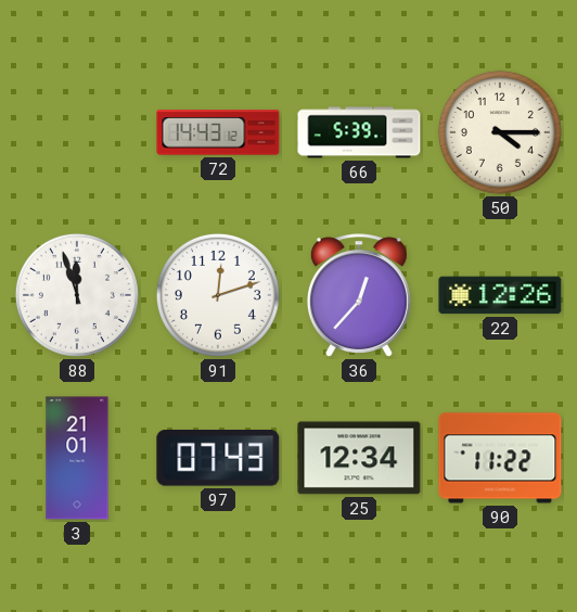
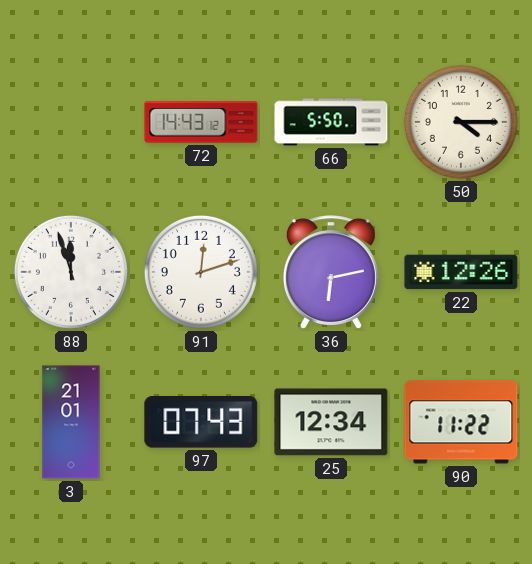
66: 5:39 -> 5:50 (331, 122)
36: 12:37 -> 6:13 (331, 272)
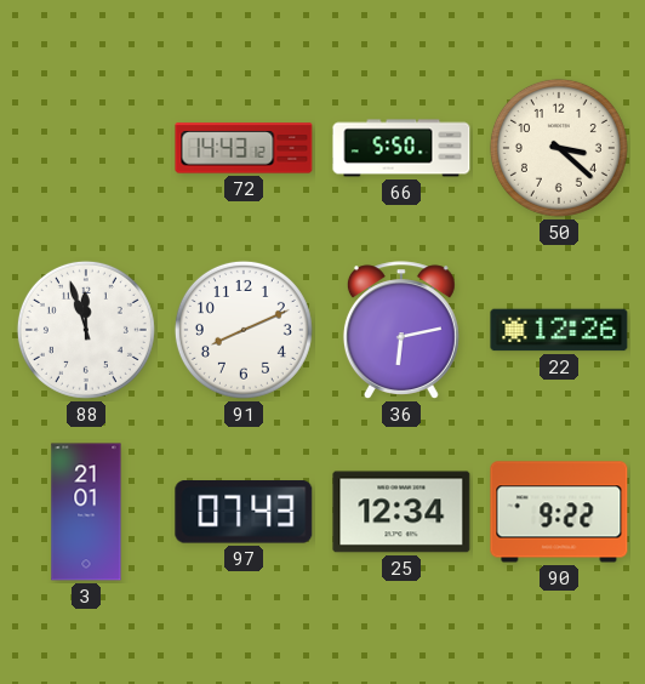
50: 4:15 -> 3:22 (559, 148)
91: 12:12 -> 8:11 (244, 330)
90: 11:22 -> 9:22 (559, 512)
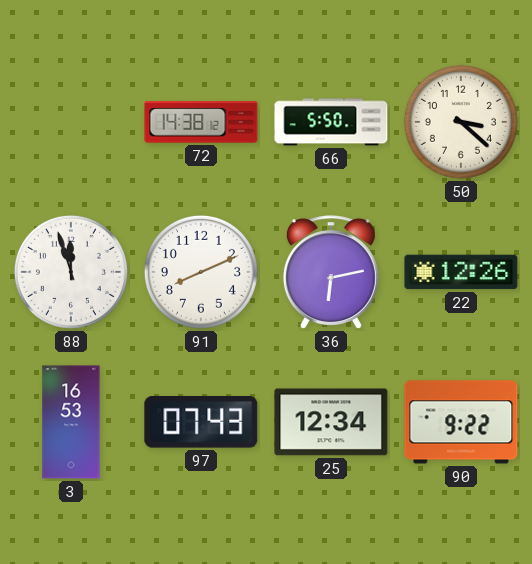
72: 14:43 -> 14:38 (201, 122)
3: 21:01 -> 16:53 (71, 422)
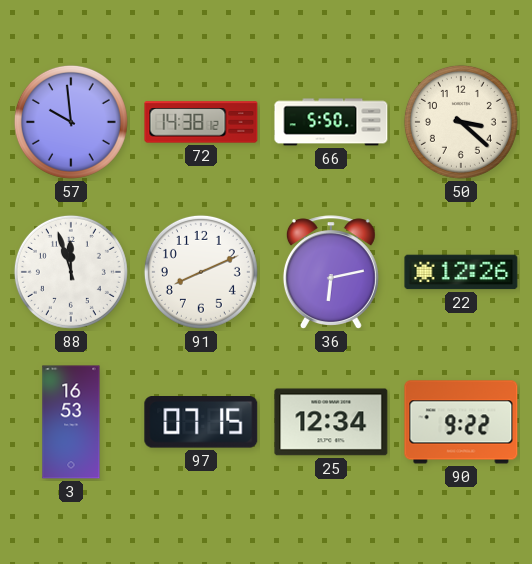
57: none -> 9:59 (71, 122)
97: 07:43 -> 07:15 (201, 423)
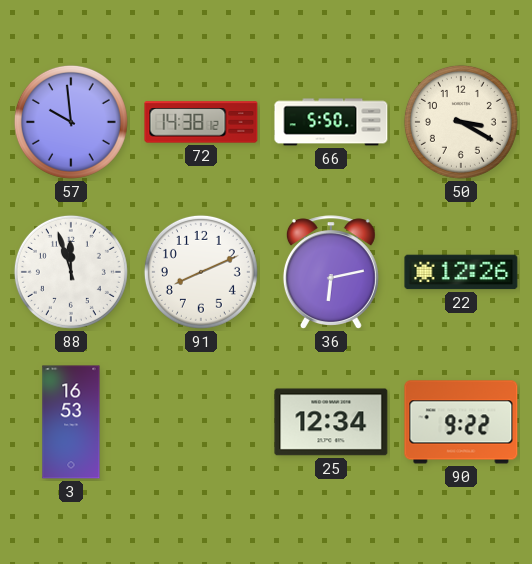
50: 3:22 -> 3:20 (461, 122)
97: 07:15 -> none (201, 423)
